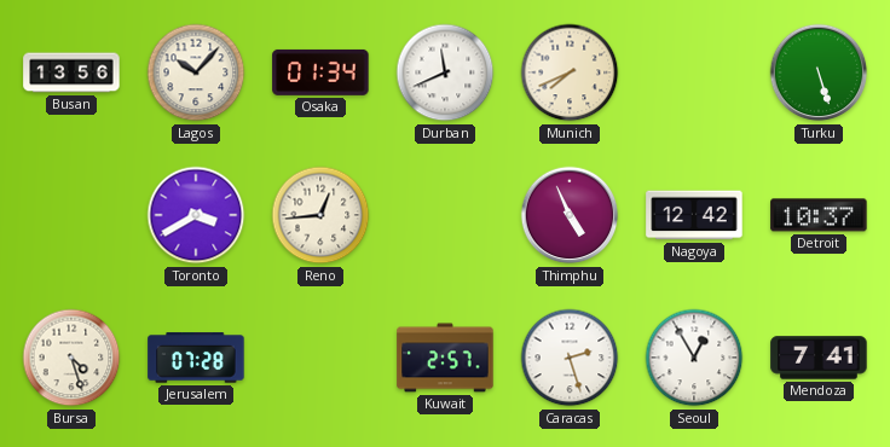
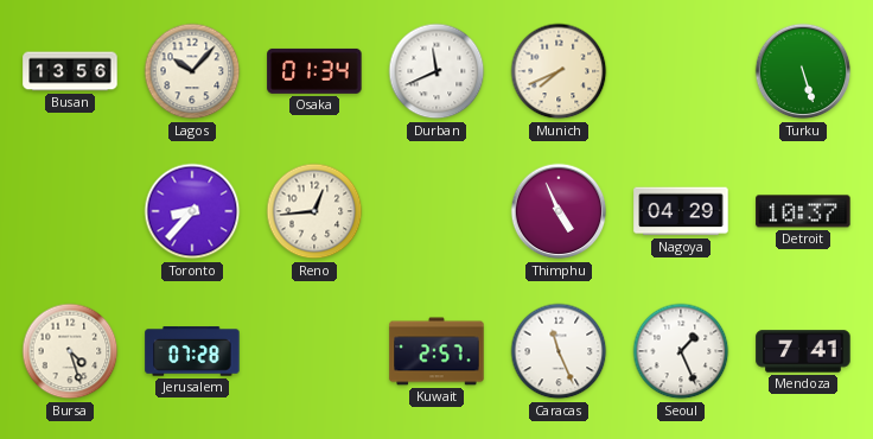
Toronto: 3:40 -> 8:37 (192, 211)
Nagoya: 12:42 -> 04:29 (681, 211)
Caracas: 2:27 -> 11:26 (559, 351)
Seoul: 12:55 -> 1:26 (681, 351)
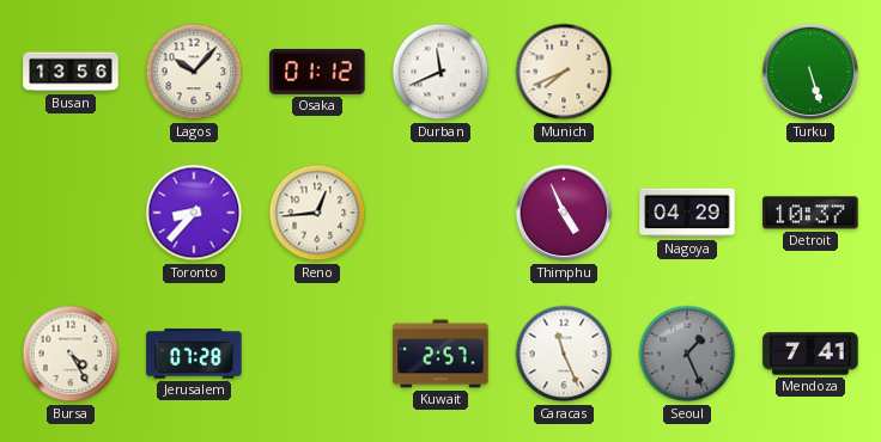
Osaka: 01:34 -> 01:12 (317, 72)
Bursa: 4:27 -> 4:25 (71, 354)
Seoul dial: white -> grey (687, 354)
